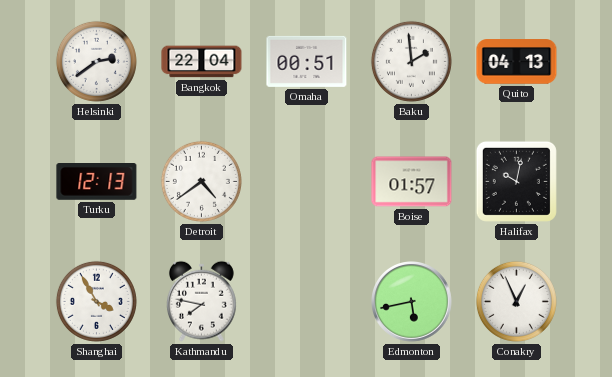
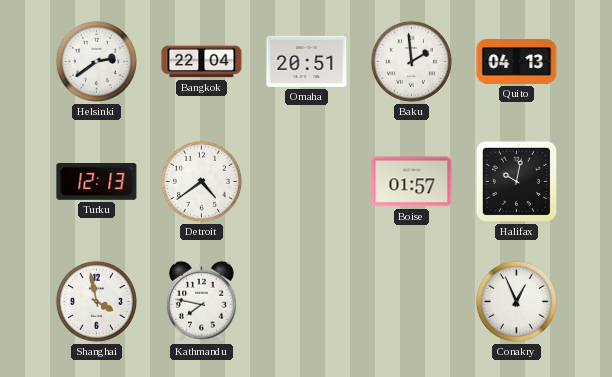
Omaha: 00:51 -> 20:51 (307, 61)
Shanghai: 3:55 -> 3:58 (96, 301)
Edmonton: 5:43 -> none (412, 302)
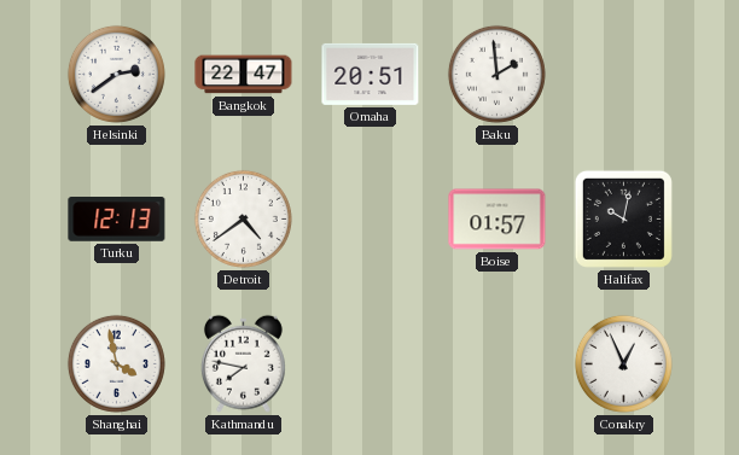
Bangkok: 22:04 -> 22:47 (244, 75)
Quito: 04:13 -> none (517, 62)
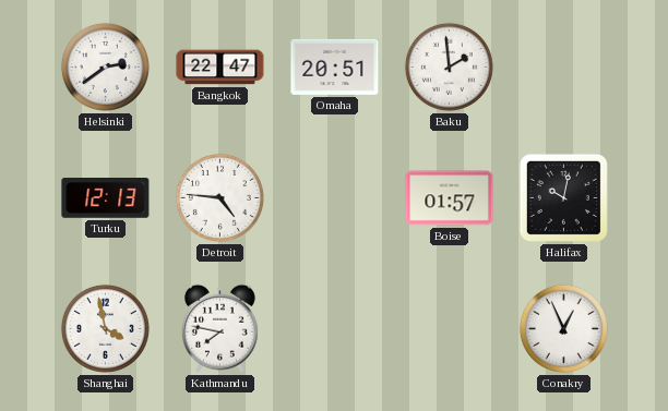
Detroit: 4:39 -> 4:46 (219, 197)
